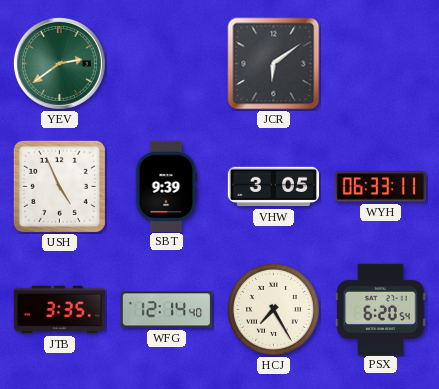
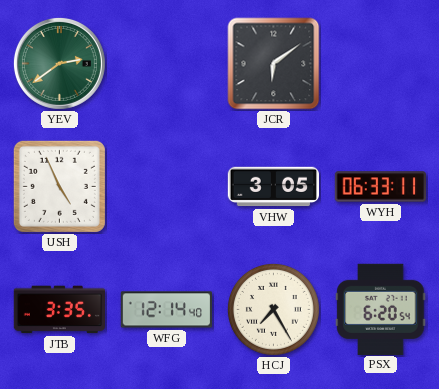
SBT: 9:39 -> none (166, 186)
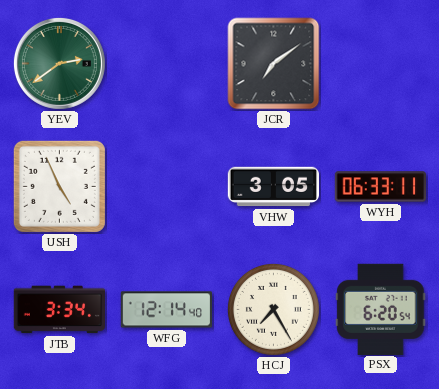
JCR: 6:09 -> 7:09 (274, 64)
JTB: 3:35 -> 3:34 (59, 310)
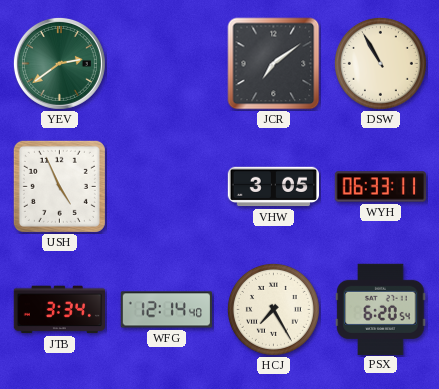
DSW: none -> 10:55 (380, 63)
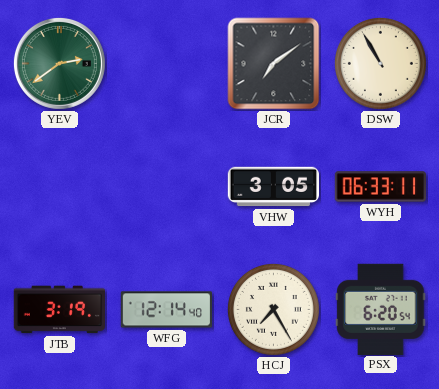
USH: 4:56 -> none (59, 186)
JTB: 3:34 -> 3:19 (59, 310)
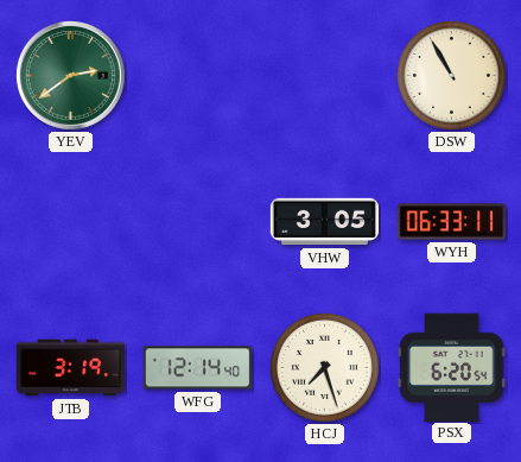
JCR: 7:09 -> none (274, 64)
HCJ: 7:25 -> 7:27 (324, 367)
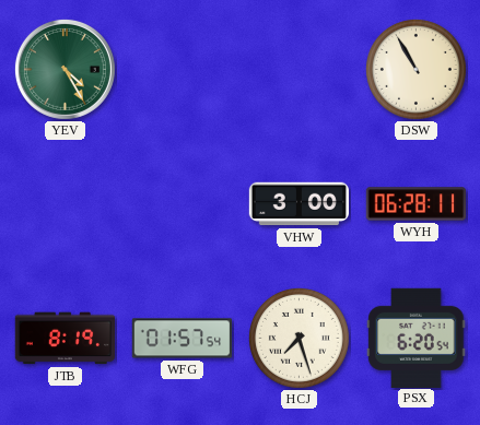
YEV: 2:39 -> 4:25 (65, 69)
VHW: 3:05 -> 3:00 (298, 204)
WYH: 06:33 -> 06:28 (417, 204)
JTB: 3:19 -> 8:19 (65, 339)
WFG: 12:14 -> 01:57 (182, 339)
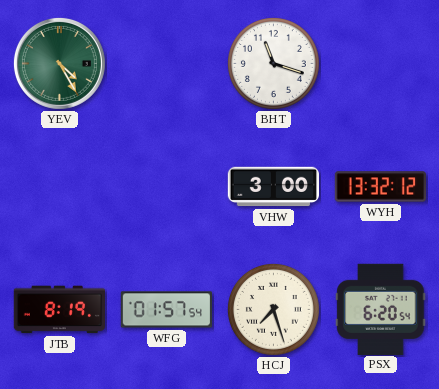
BHT: none -> 11:18 (273, 63)
DSW: 10:55 -> none (415, 69)
WYH: 06:28 -> 13:32 (381, 187)
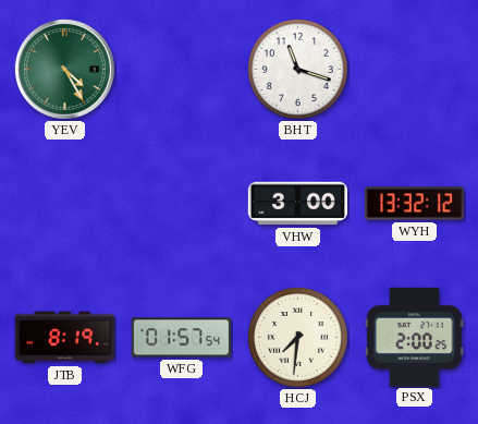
HCJ: 7:27 -> 7:31 (297, 337)
PSX: 6:20 -> 2:00 (415, 337)
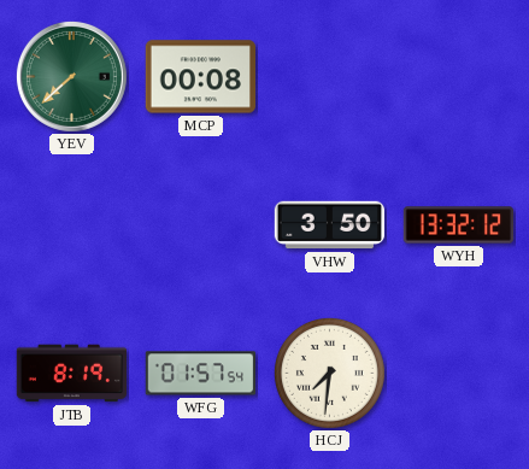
YEV: 4:25 -> 7:38 (71, 76)
MCP: none -> 00:08 (200, 77)
BHT: 11:18 -> none (297, 69)
VHW: 3:00 -> 3:50 (329, 225)
PSX: 2:00 -> none (415, 337)
